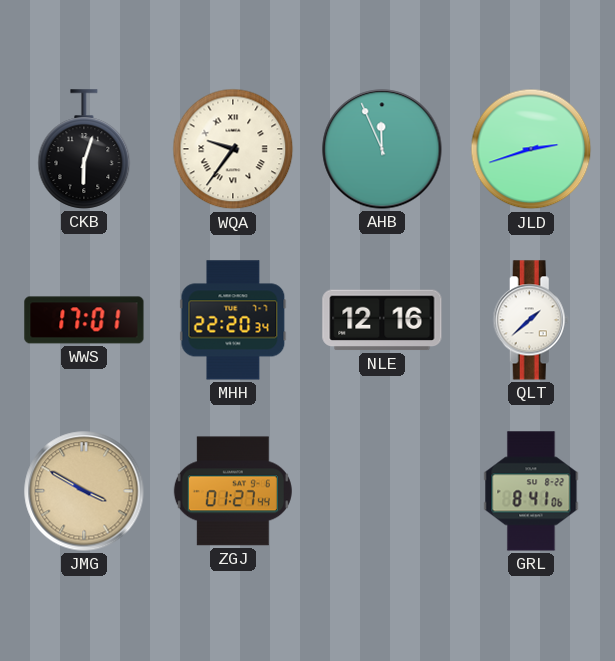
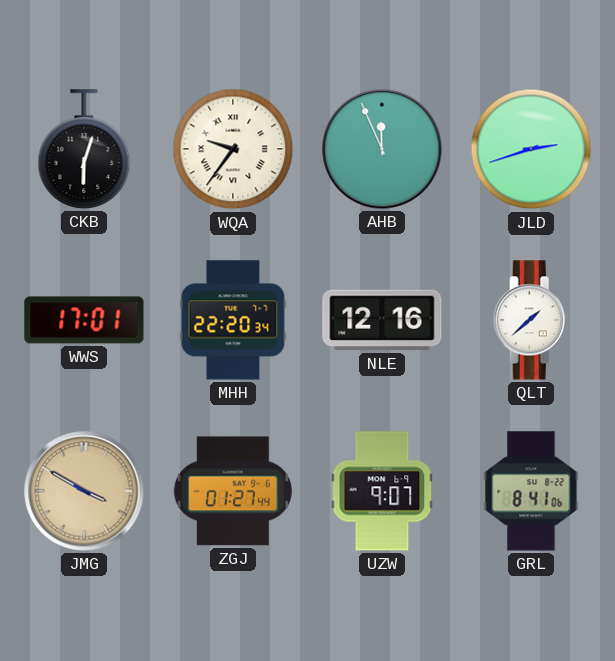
UZW: none -> 9:07 (382, 491)
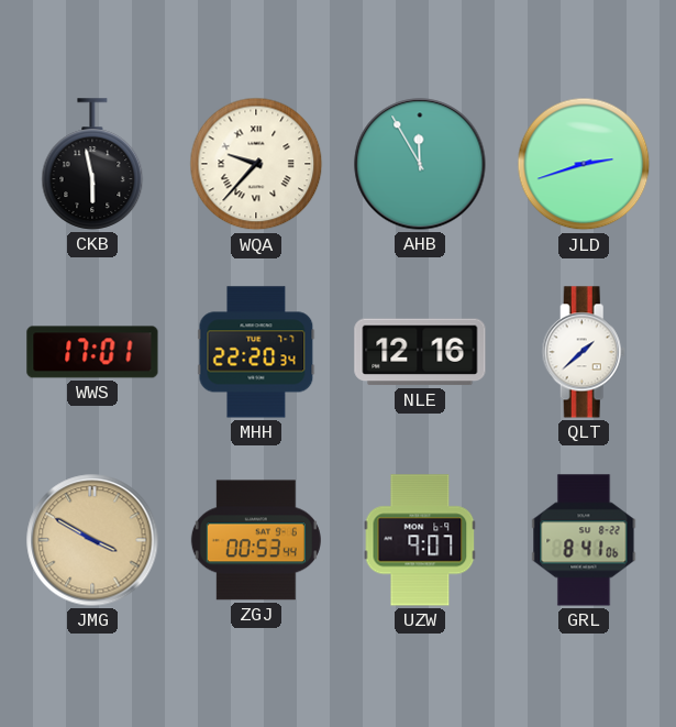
CKB: 6:03 -> 5:58 (92, 164)
WQA: 9:36 -> 9:37 (256, 164)
AHB: 11:56 -> 11:55 (420, 164)
ZGJ: 01:27 -> 00:53 (256, 540)
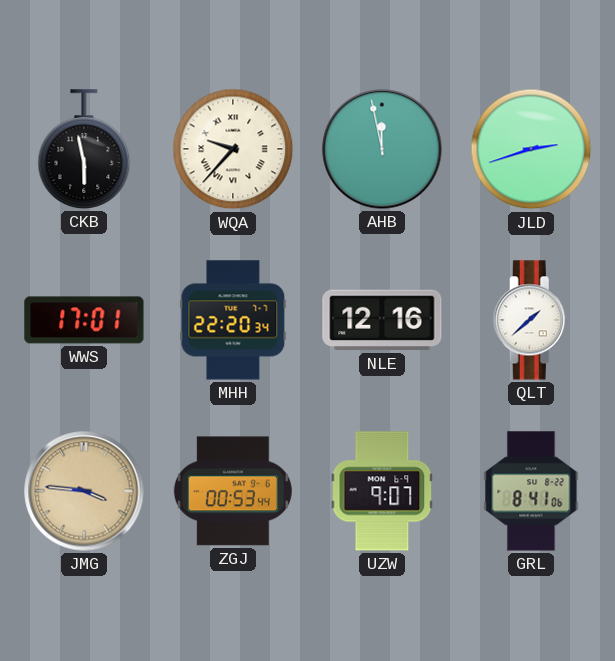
AHB: 11:55 -> 11:58 (382, 149)
JMG: 3:50 -> 3:46 (84, 491)
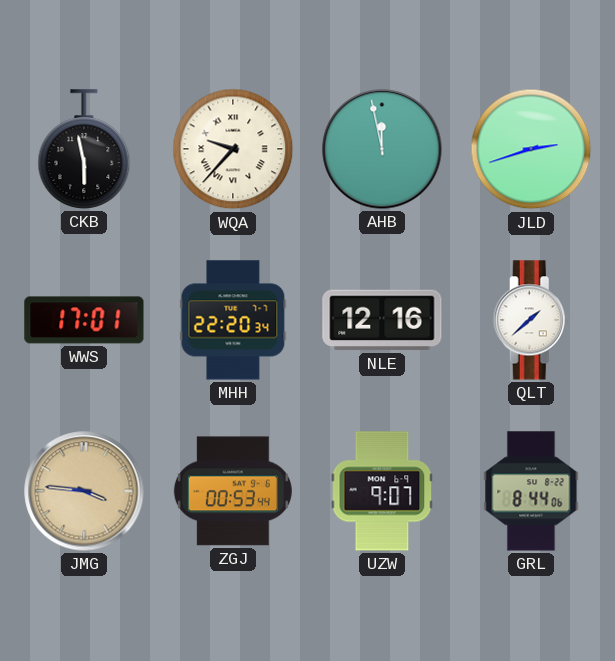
GRL: 8:41 -> 8:44 (531, 491)
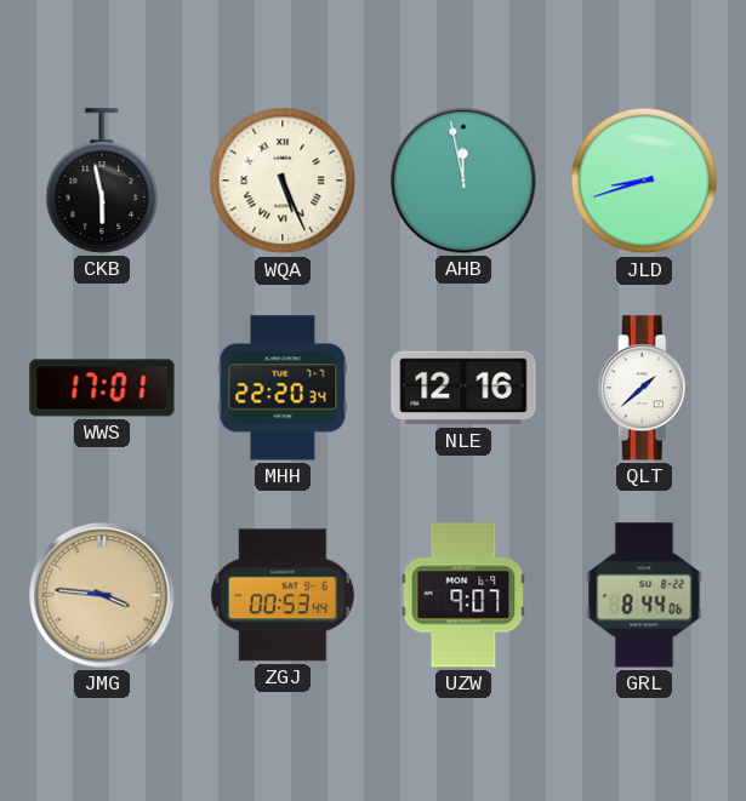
WQA: 9:37 -> 5:26 (283, 181)
JLD: 2:42 -> 8:42 (644, 181)
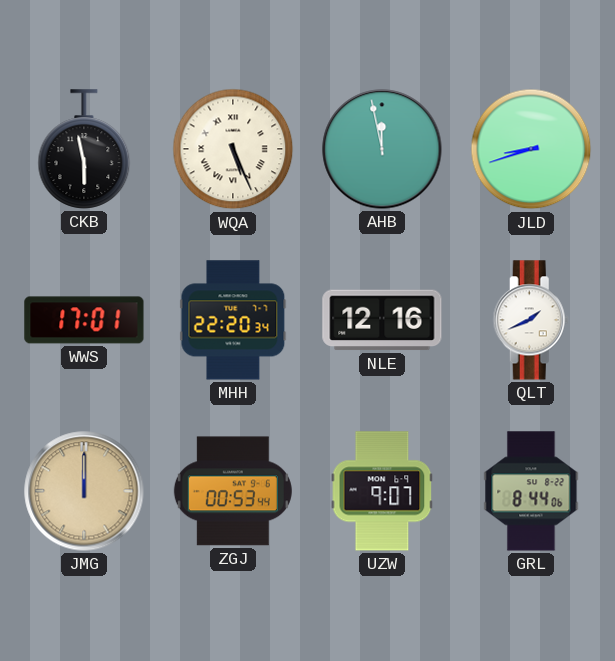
QLT: 1:38 -> 1:41 (531, 320)
JMG: 3:46 -> 12:00 (84, 491)
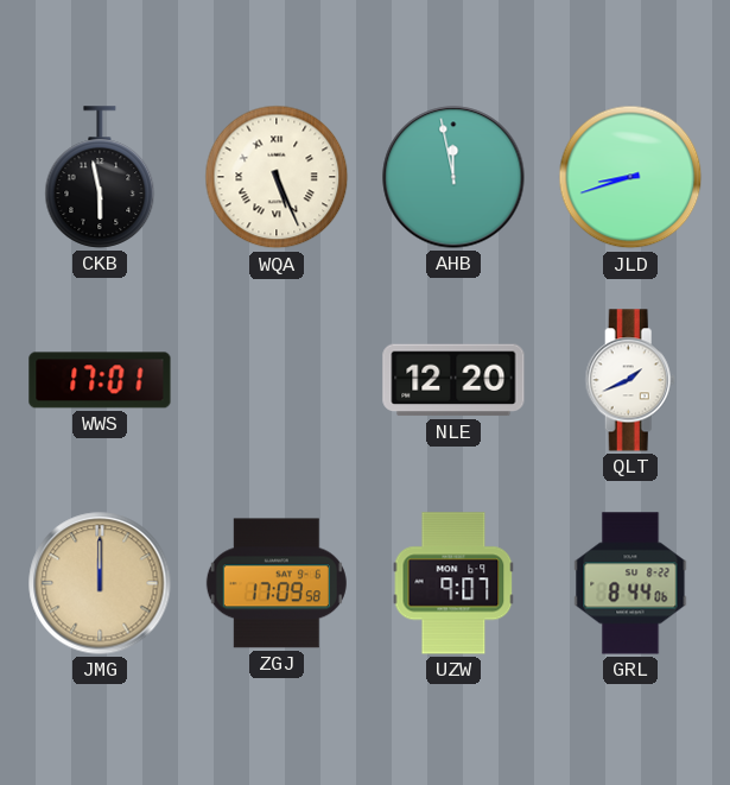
MHH: 22:20 -> none (233, 320)
NLE: 12:16 -> 12:20 (453, 380)
ZGJ: 00:53 -> 17:09 (277, 583)
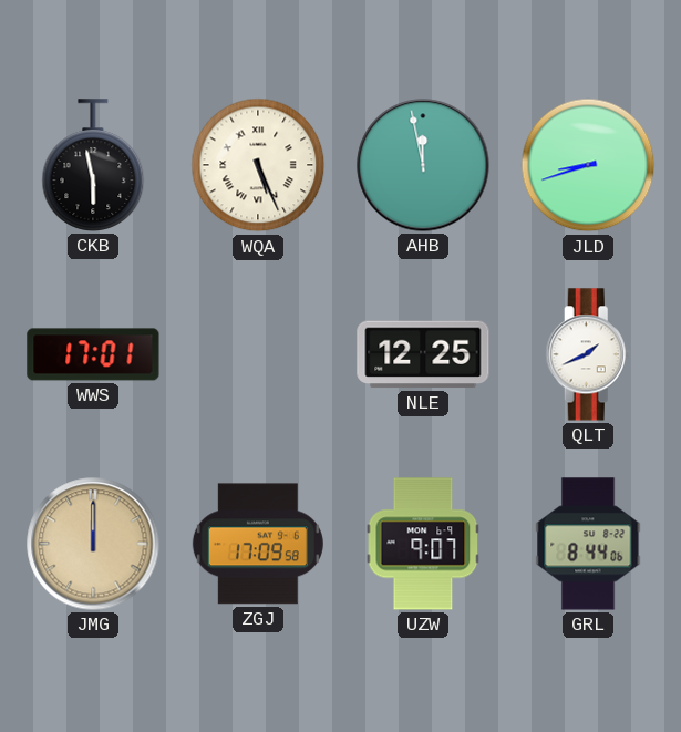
NLE: 12:20 -> 12:25 (423, 354)
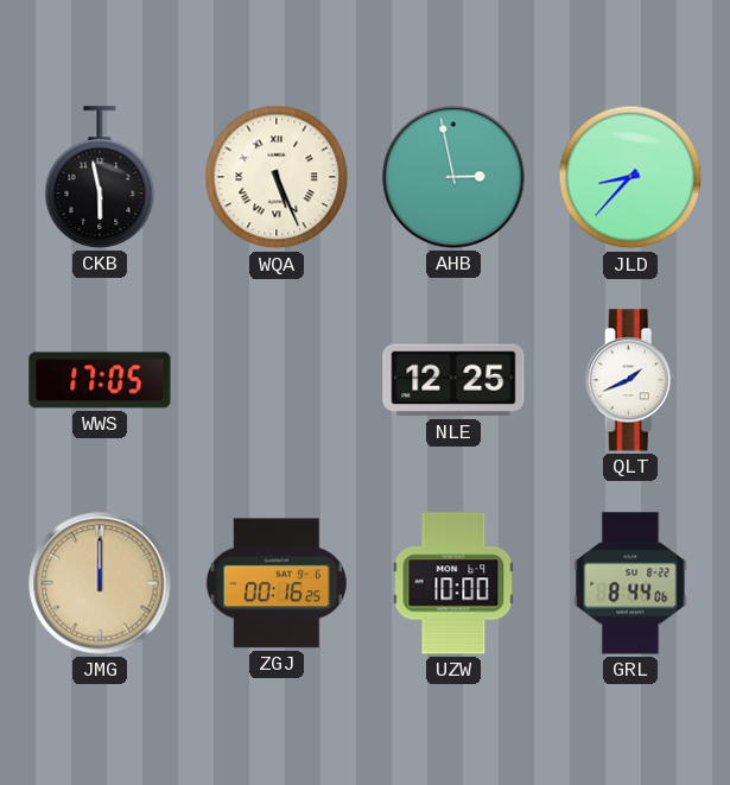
AHB: 11:58 -> 2:58 (453, 177)
JLD: 8:42 -> 8:37 (630, 177)
WWS: 17:01 -> 17:05 (100, 380)
ZGJ: 17:09 -> 00:16 (277, 583)
UZW: 9:07 -> 10:00 (453, 583)
